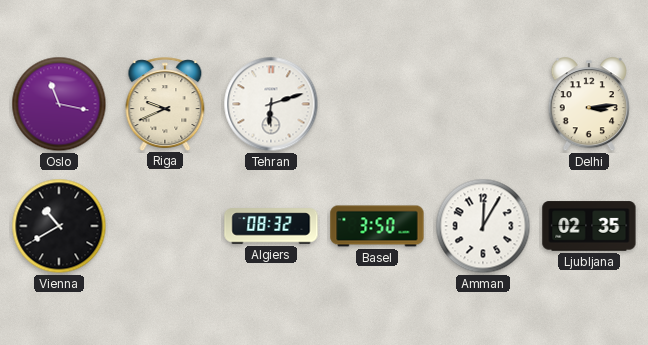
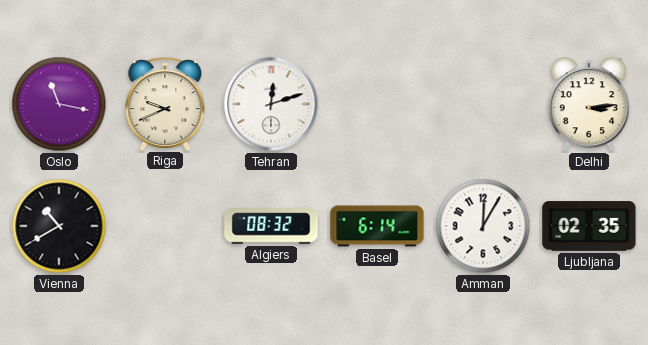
Tehran: 6:12 -> 12:12 (271, 104)
Basel: 3:50 -> 6:14 (377, 226)
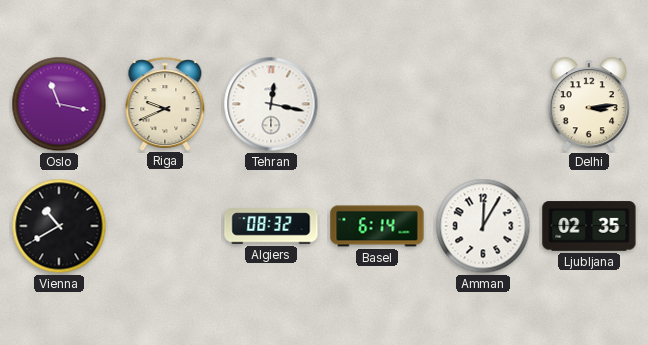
Tehran: 12:12 -> 12:17 (271, 104)
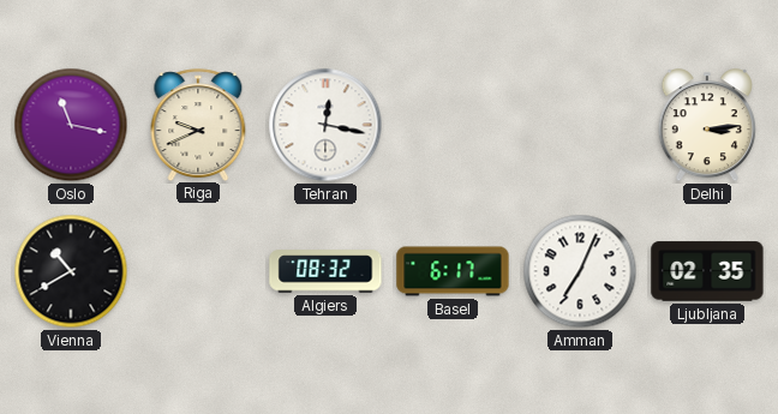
Basel: 6:14 -> 6:17 (453, 271)
Amman: 12:05 -> 7:04 (580, 271)
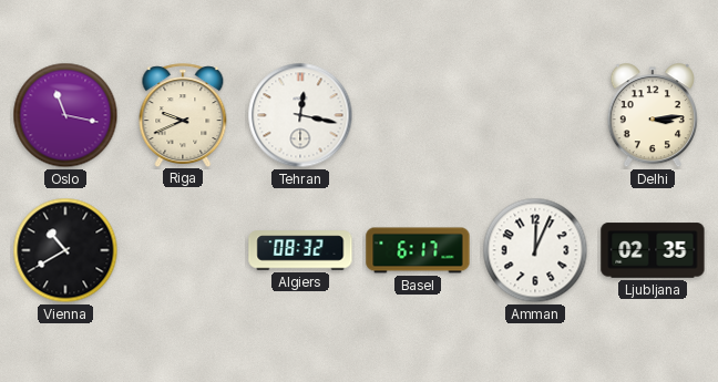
Amman: 7:04 -> 12:04 (535, 250)
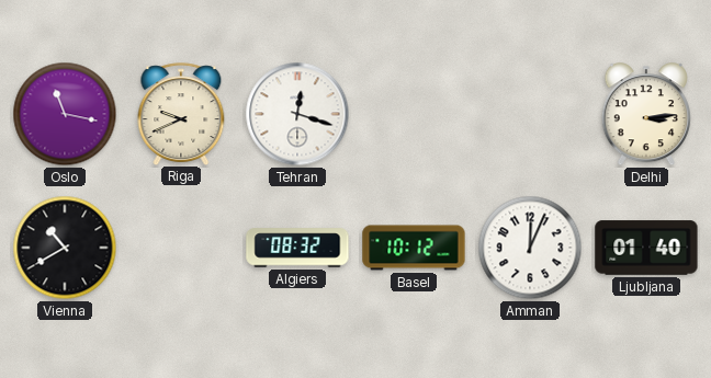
Tehran: 12:17 -> 12:18 (297, 114)
Basel: 6:17 -> 10:12 (414, 248)
Ljubljana: 02:35 -> 01:40 (646, 248)
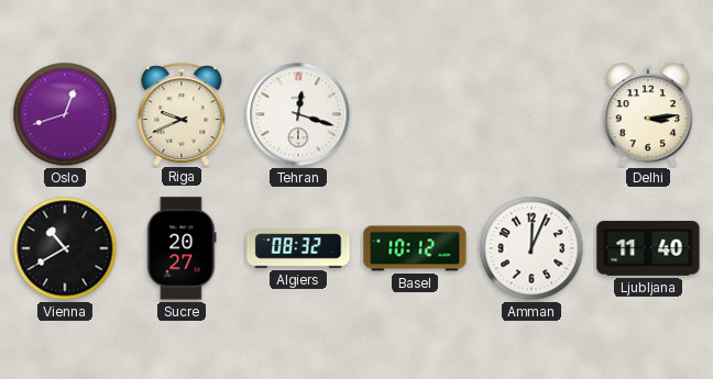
Oslo: 11:17 -> 12:42 (65, 114)
Sucre: none -> 20:27 (182, 248)
Ljubljana: 01:40 -> 11:40 (648, 248)
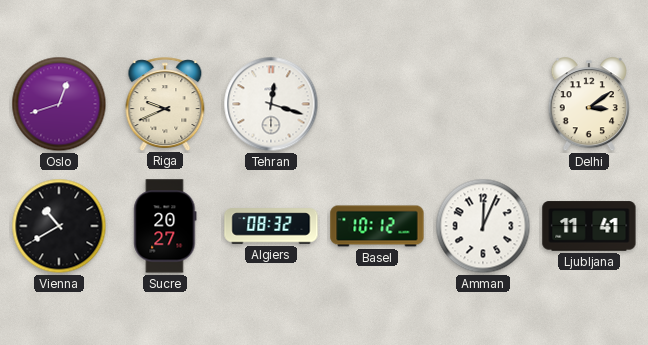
Delhi: 3:14 -> 3:09 (589, 105)
Ljubljana: 11:40 -> 11:41 (589, 226)
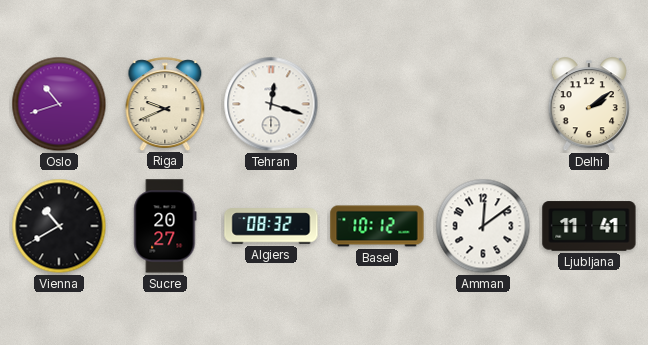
Oslo: 12:42 -> 10:42 (59, 104)
Delhi: 3:09 -> 2:09 (589, 105)
Amman: 12:04 -> 12:09 (483, 226)
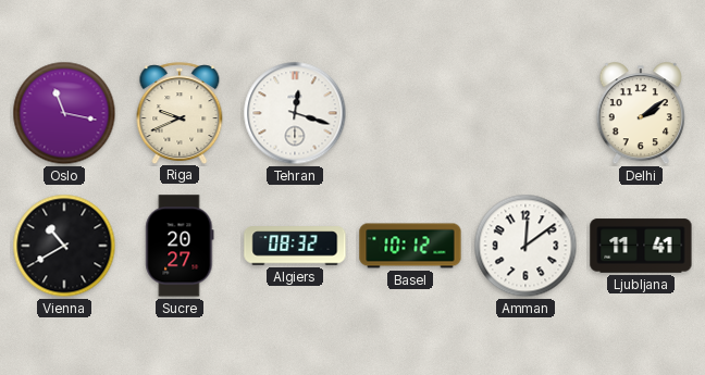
Oslo: 10:42 -> 11:17 (64, 113)
